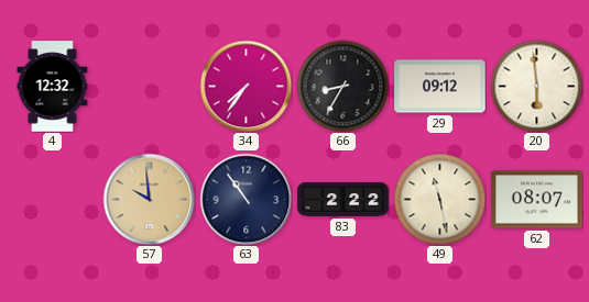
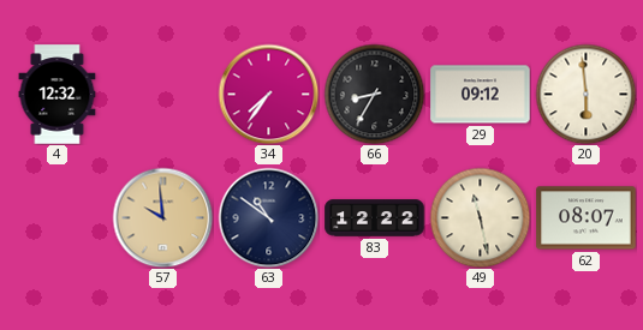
63: 10:54 -> 10:51 (268, 217)
83: 2:22 -> 12:22 (375, 218)
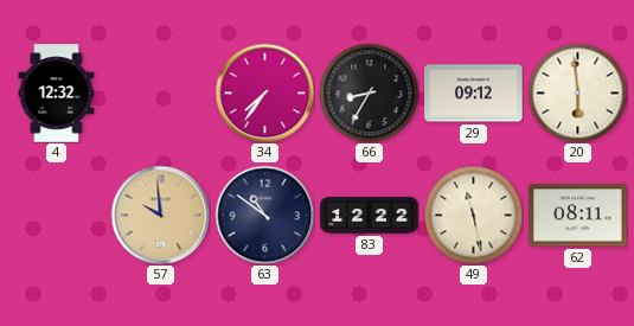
62: 08:07 -> 08:11 (578, 216)
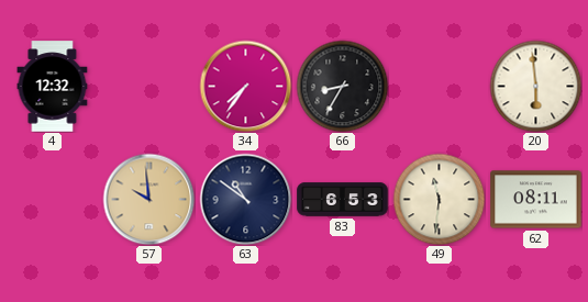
29: 09:12 -> none (474, 94)
83: 12:22 -> 6:53 (343, 200)
49: 11:28 -> 11:31 (439, 199)
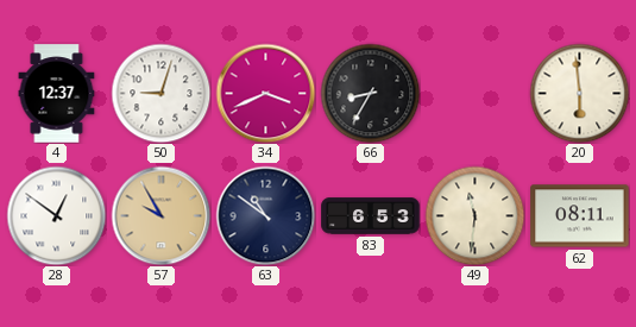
4: 12:32 -> 12:37 (57, 94)
50: none -> 9:03 (160, 93)
34: 7:36 -> 3:41 (265, 93)
28: none -> 12:51 (56, 215)
57: 9:59 -> 9:55 (160, 215)
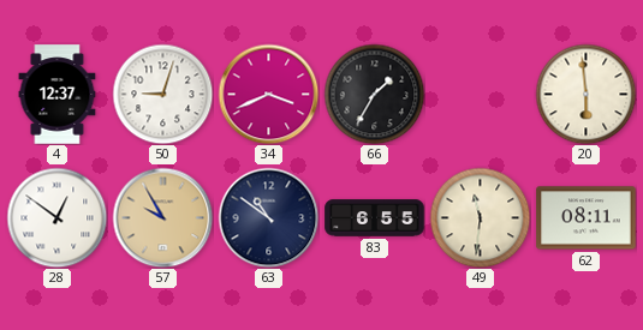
66: 8:35 -> 1:35 (374, 94)
83: 6:53 -> 6:55 (375, 218)
